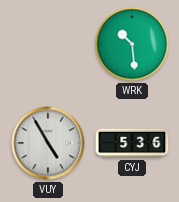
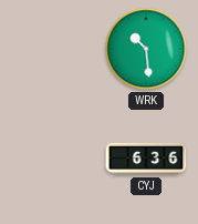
VUY: 4:55 -> none (48, 143)
CYJ: 5:36 -> 6:36 (146, 159)
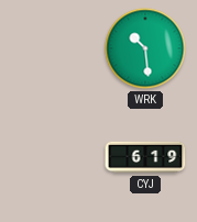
CYJ: 6:36 -> 6:19 (145, 157)
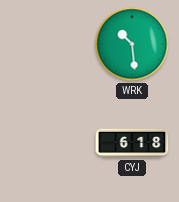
CYJ: 6:19 -> 6:18 (132, 143)
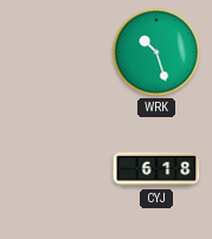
WRK: 10:29 -> 10:27 (156, 52)
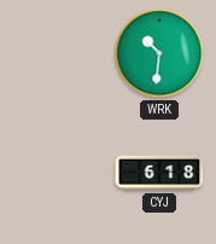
WRK: 10:27 -> 10:31 (159, 53)
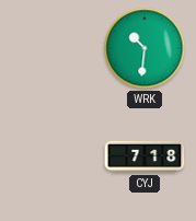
CYJ: 6:18 -> 7:18 (145, 156)
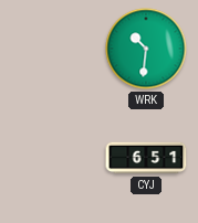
CYJ: 7:18 -> 6:51 (146, 158)
